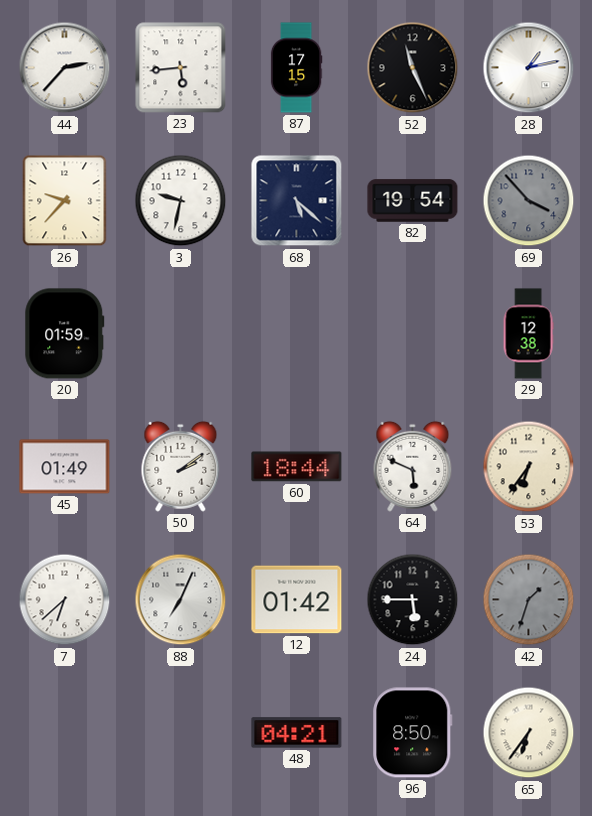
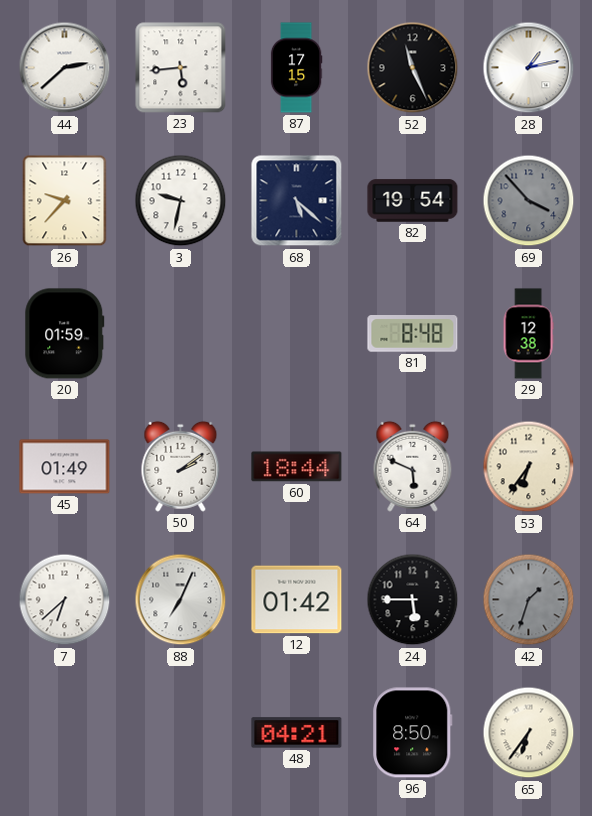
44: 2:37 -> 2:38 (65, 68)
81: none -> 8:48 (413, 334)
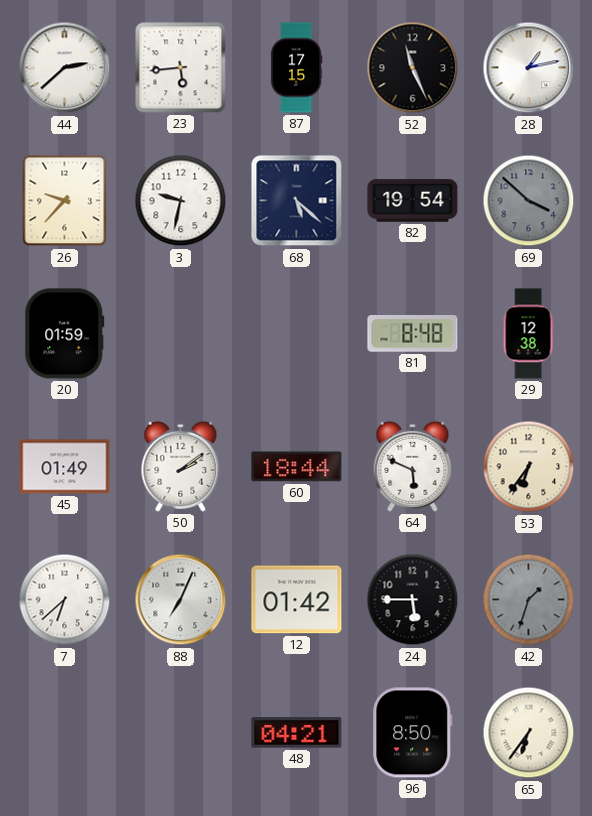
69: 3:53 -> 3:52 (529, 201)
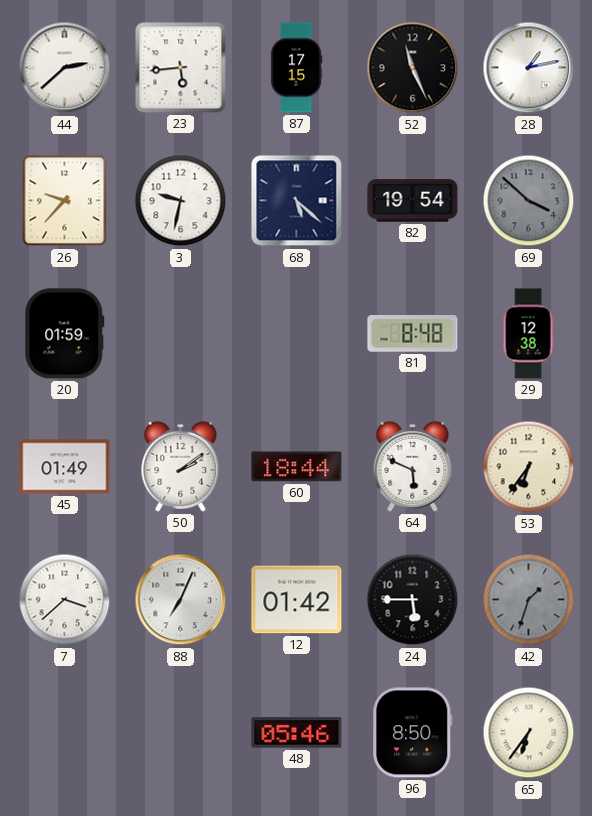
7: 6:38 -> 3:38 (65, 600)
48: 04:21 -> 05:46 (297, 733)
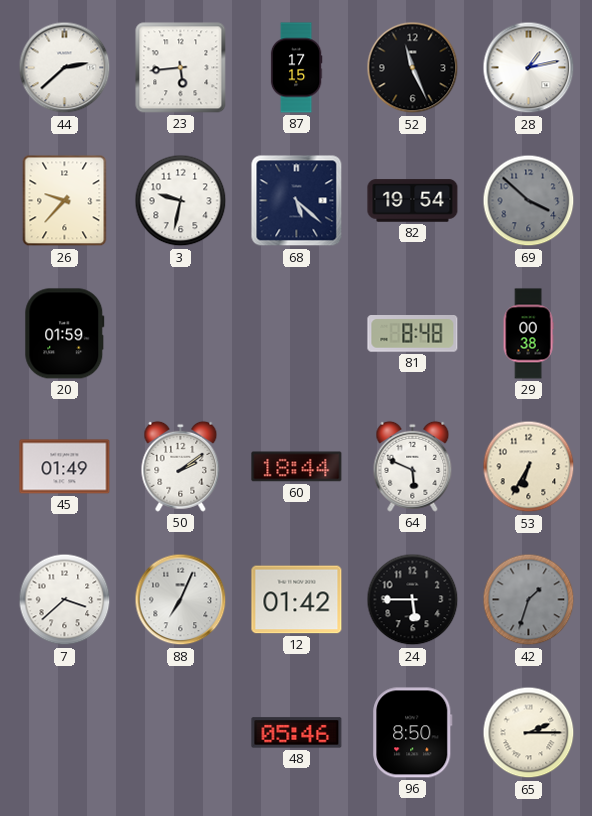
29: 12:38 -> 00:38 (528, 334)
53: 6:36 -> 6:35 (529, 467)
65: 6:36 -> 2:15 (529, 733)
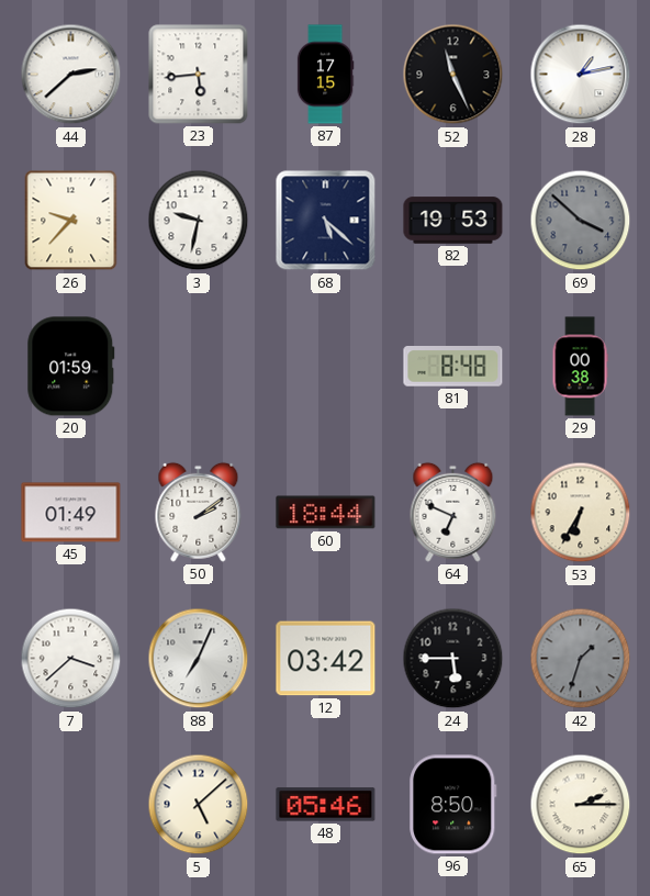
82: 19:54 -> 19:53 (453, 221)
64: 5:49 -> 6:49 (453, 512)
12: 01:42 -> 03:42 (326, 659)
5: none -> 5:08 (199, 805)
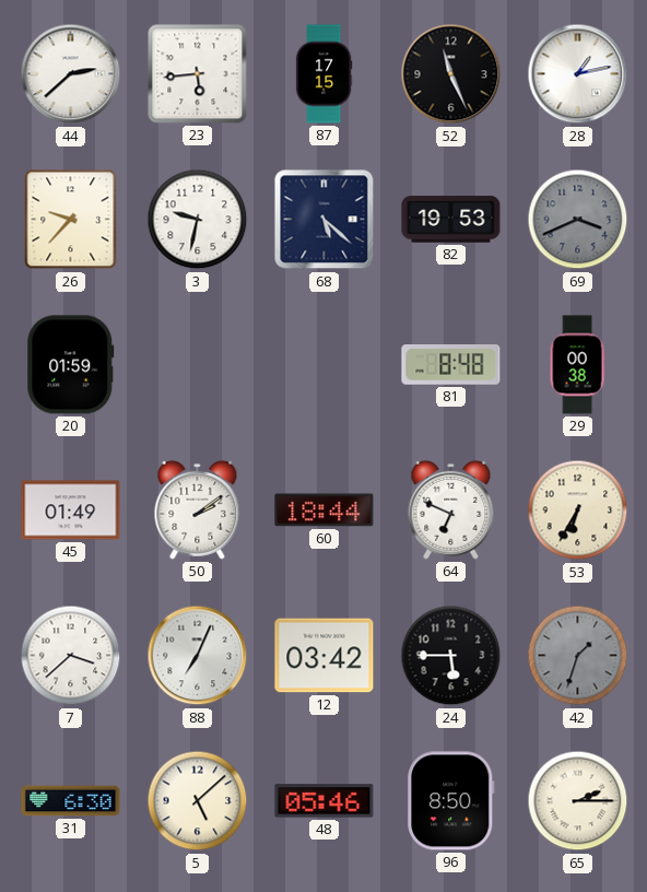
69: 3:52 -> 3:41 (578, 220)
31: none -> 6:30 (71, 801)
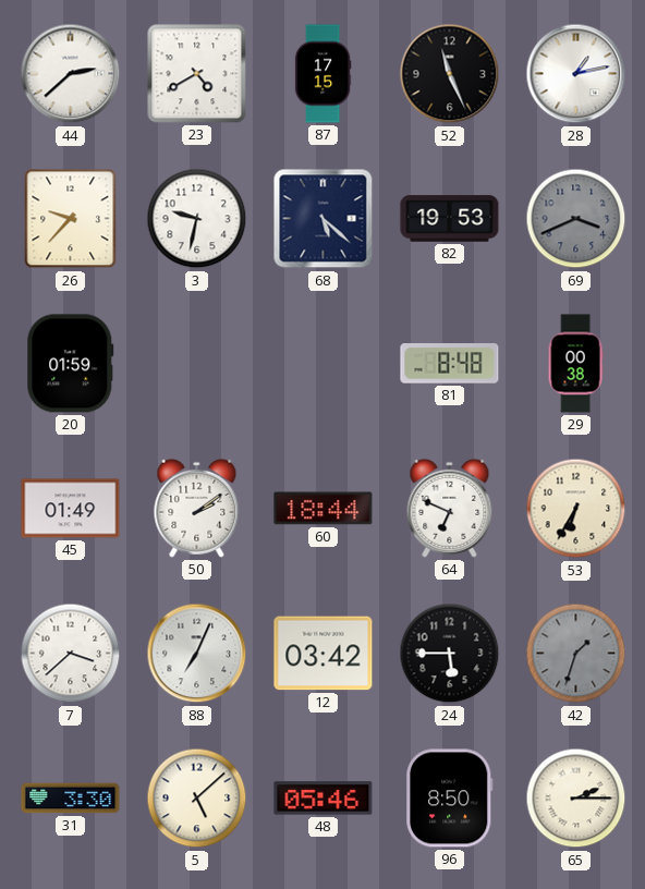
23: 5:44 -> 4:40 (197, 74)
31: 6:30 -> 3:30 (71, 799)
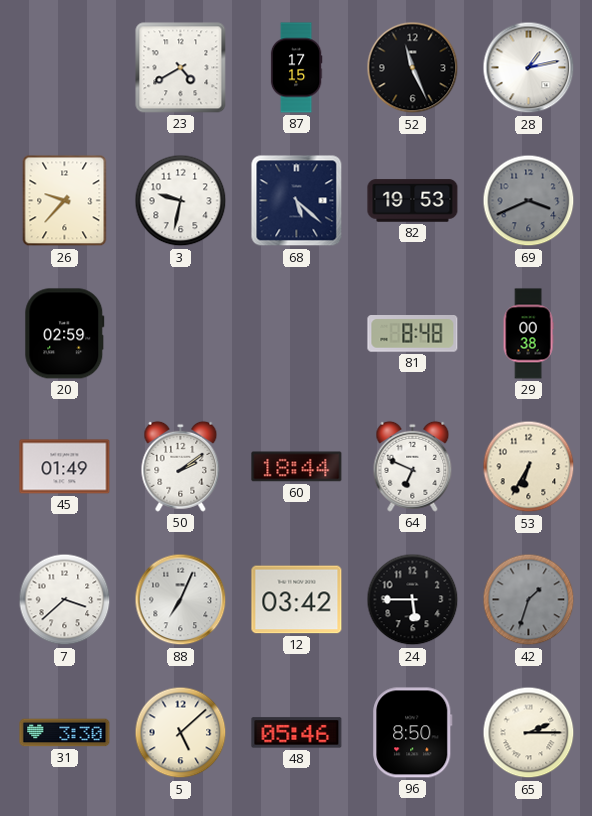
44: 2:38 -> none (71, 74)
20: 01:59 -> 02:59 (65, 334)
